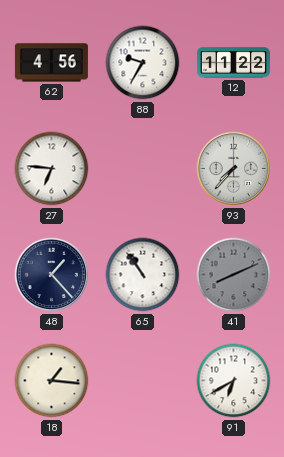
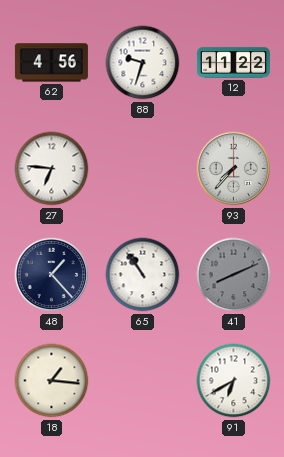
88: 9:35 -> 9:33 (143, 63)
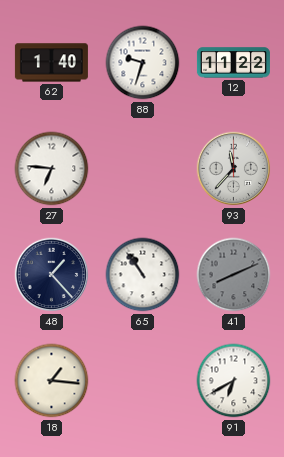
62: 4:56 -> 1:40 (51, 63)
93: 7:37 -> 11:37 (234, 169)
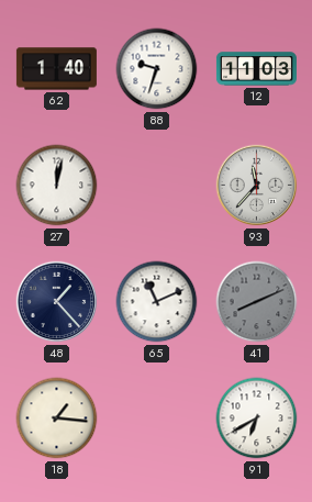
12: 11:22 -> 11:03 (256, 69)
27: 6:46 -> 12:02 (57, 186)
65: 10:54 -> 11:11 (157, 302)
